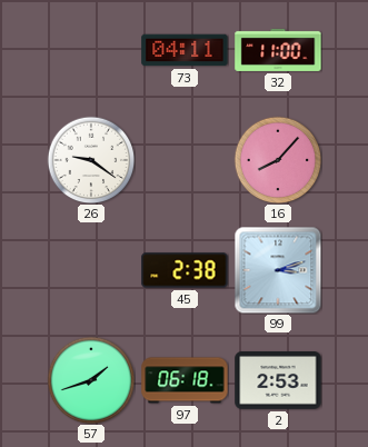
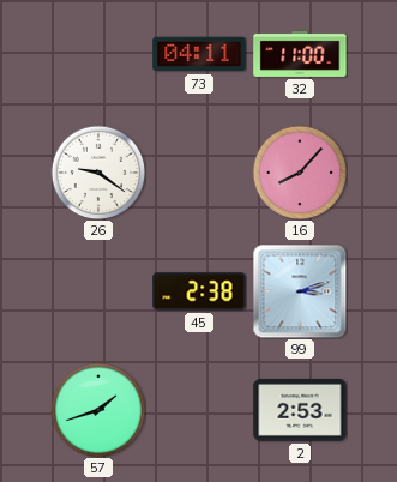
97: 06:18 -> none (185, 380)
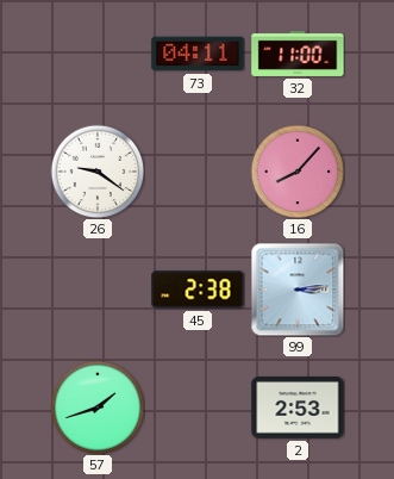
99: 3:12 -> 3:14 (298, 290)
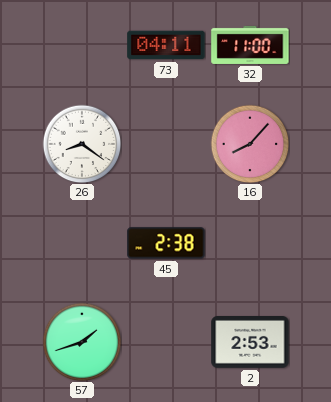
26: 9:21 -> 8:21 (82, 144)
99: 3:14 -> none (298, 290)
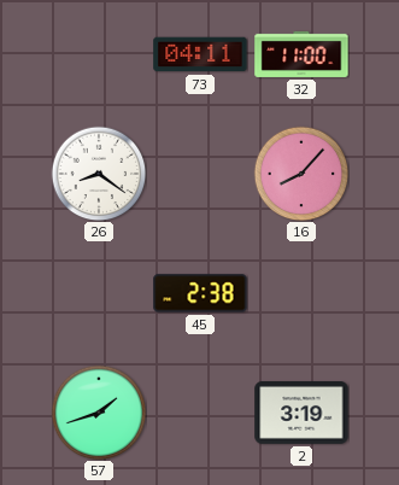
2: 2:53 -> 3:19 (301, 414)
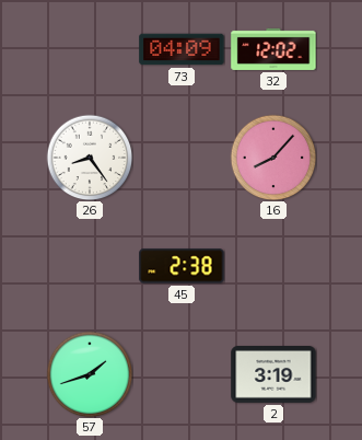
73: 04:11 -> 04:09 (182, 49)
32: 11:00 -> 12:02 (273, 49)
26: 8:21 -> 8:24 (90, 158)
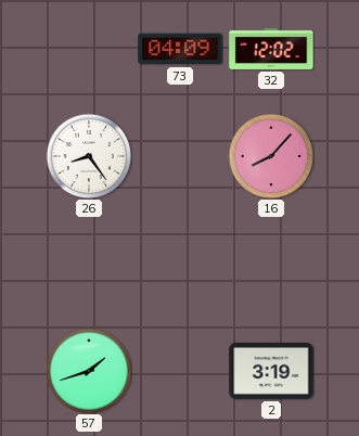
45: 2:38 -> none (182, 266)
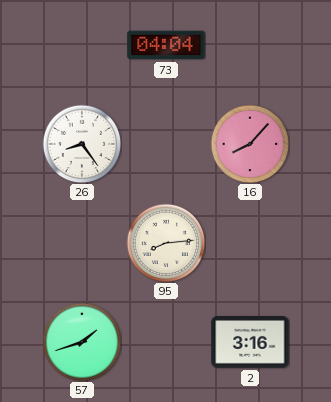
73: 04:09 -> 04:04 (166, 45)
32: 12:02 -> none (271, 49)
95: none -> 8:14 (166, 243)
2: 3:19 -> 3:16 (250, 343)
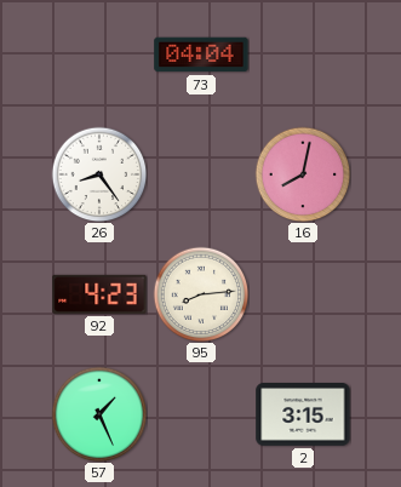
16: 8:07 -> 8:02 (303, 174)
92: none -> 4:23 (99, 294)
57: 1:42 -> 1:26 (99, 414)
2: 3:16 -> 3:15 (303, 416)
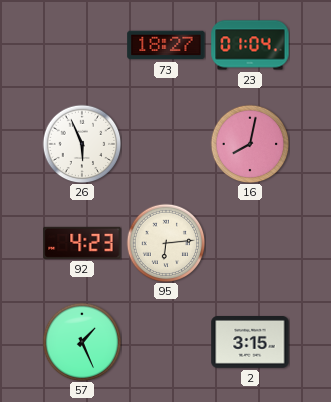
73: 04:04 -> 18:27 (166, 45)
23: none -> 01:04 (250, 45)
26: 8:24 -> 5:56 (82, 144)
95: 8:14 -> 6:14 (166, 243)
